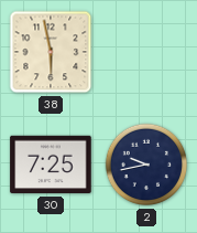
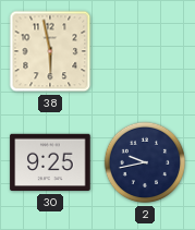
30: 7:25 -> 9:25 (50, 162)
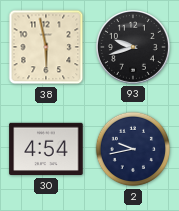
93: none -> 9:42 (133, 47)
30: 9:25 -> 4:54 (46, 149)
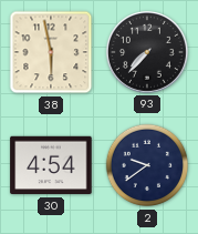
93: 9:42 -> 7:37 (147, 52)
2: 9:43 -> 9:39 (147, 165)
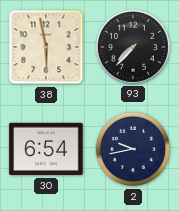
30: 4:54 -> 6:54 (46, 149)
2: 9:39 -> 9:43 (133, 149)
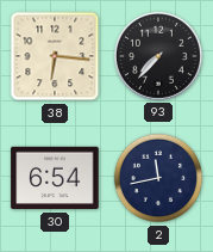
38: 5:58 -> 6:16 (55, 56)
2: 9:43 -> 11:43 (158, 178)
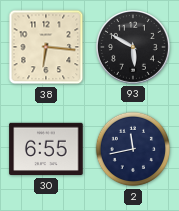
93: 7:37 -> 5:50 (133, 47)
30: 6:54 -> 6:55 (46, 149)
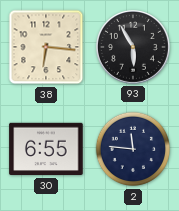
93: 5:50 -> 5:55 (133, 47)
2: 11:43 -> 11:46 (133, 149)
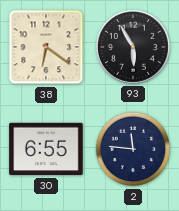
38: 6:16 -> 6:21 (46, 47)
